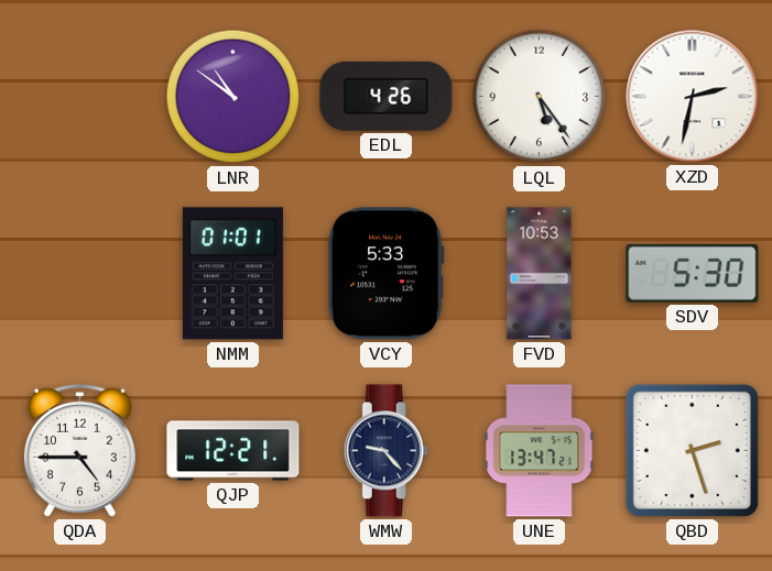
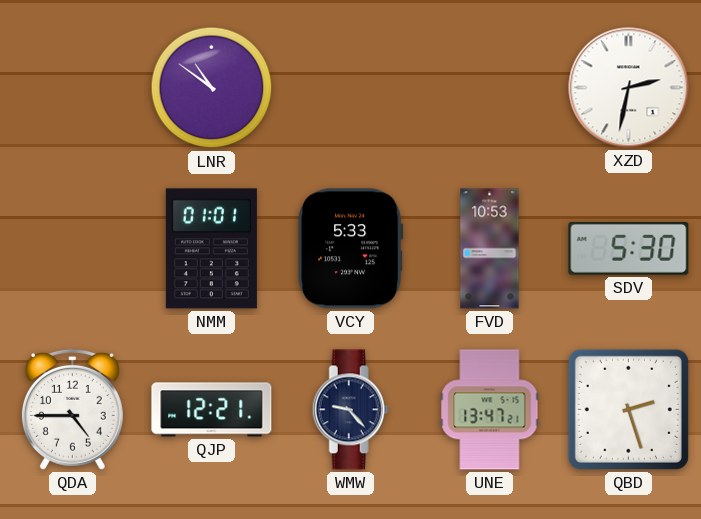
EDL: 4:26 -> none (387, 96)
LQL: 5:24 -> none (540, 97)
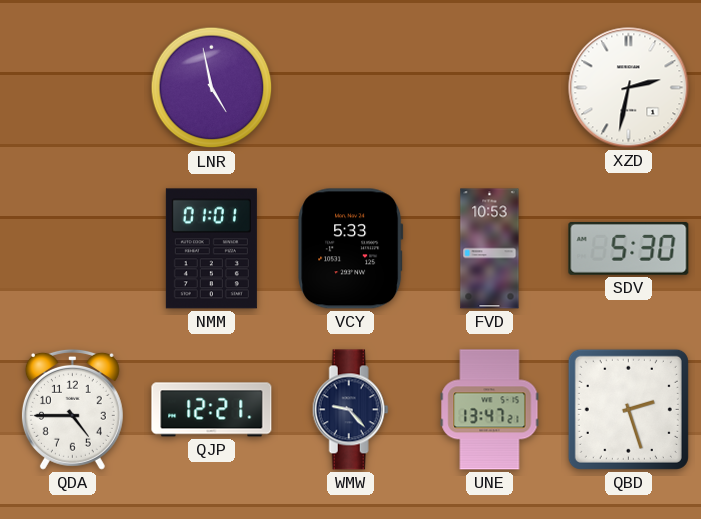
LNR: 10:51 -> 4:58 (212, 88)
